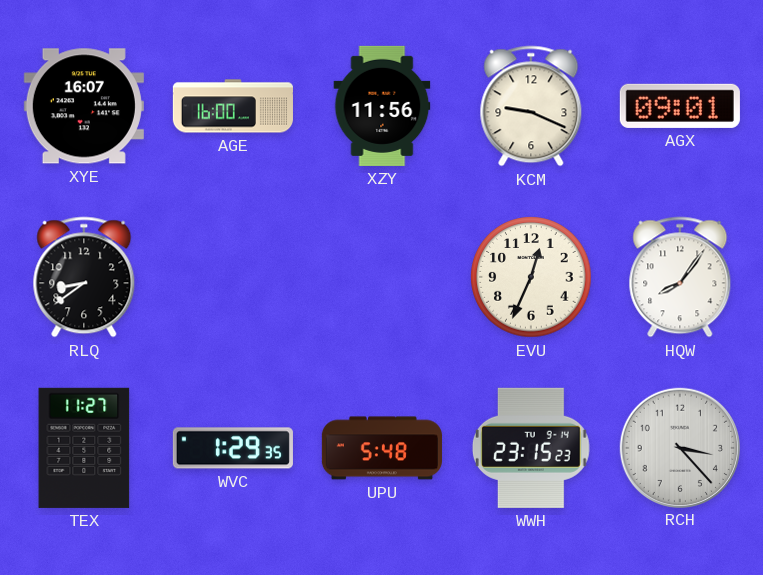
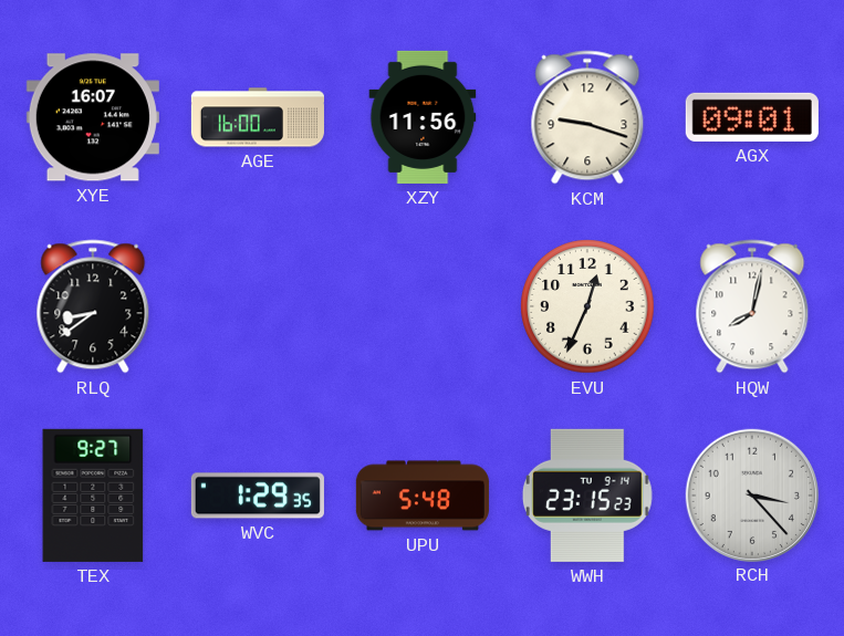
KCM: 9:19 -> 9:18 (587, 117)
HQW: 8:06 -> 8:02 (752, 306)
TEX: 11:27 -> 9:27 (93, 496)
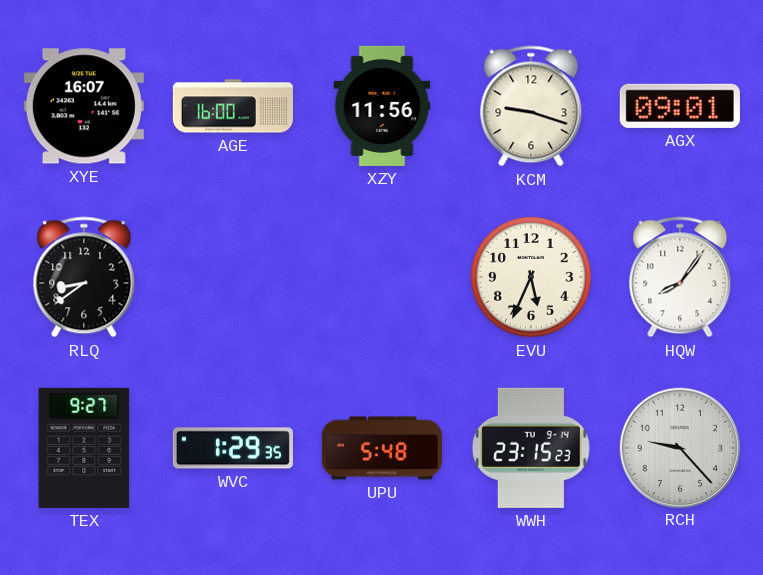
EVU: 12:34 -> 5:34 (531, 277)
HQW: 8:02 -> 8:06 (680, 277)
RCH: 3:23 -> 9:23 (679, 447)
